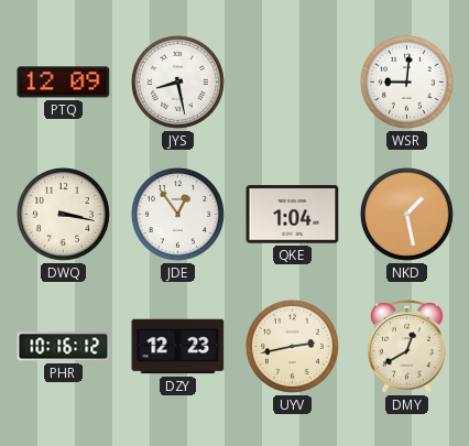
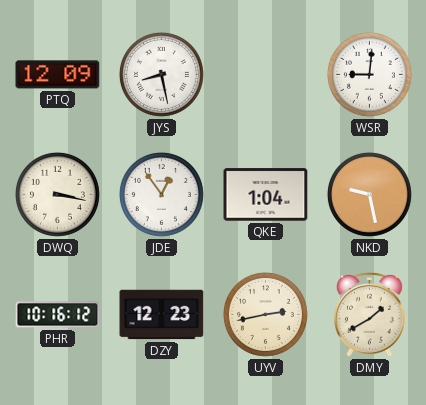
NKD: 1:28 -> 9:28 (369, 194)
DMY: 12:40 -> 1:40 (370, 314)
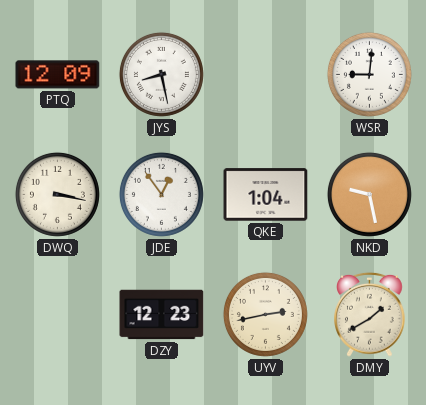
PHR: 10:16 -> none (58, 315)
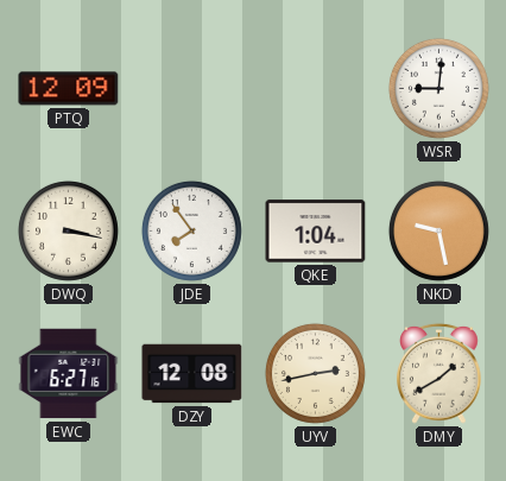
JYS: 8:28 -> none (161, 74)
JDE: 12:54 -> 7:54 (191, 230)
EWC: none -> 6:27 (69, 374)
DZY: 12:23 -> 12:08 (192, 374)
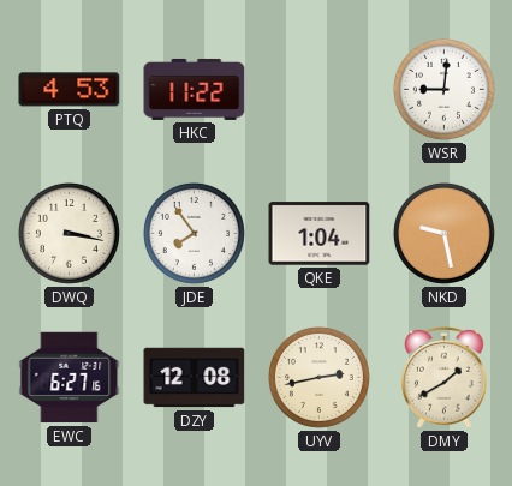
PTQ: 12:09 -> 4:53 (70, 90)
HKC: none -> 11:22 (195, 89)
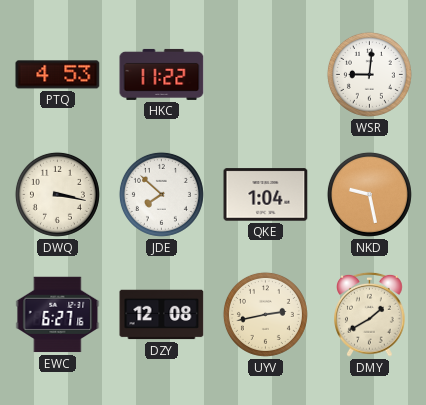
JDE: 7:54 -> 7:52 (161, 194)
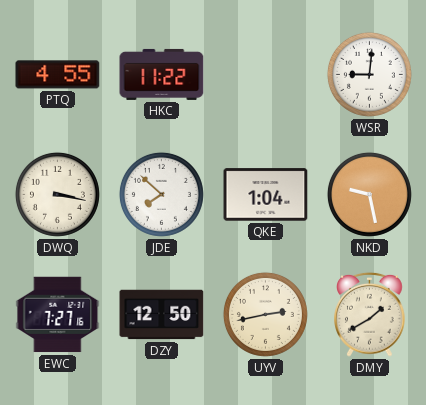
PTQ: 4:53 -> 4:55 (58, 75)
EWC: 6:27 -> 7:27 (58, 315)
DZY: 12:08 -> 12:50 (162, 315)
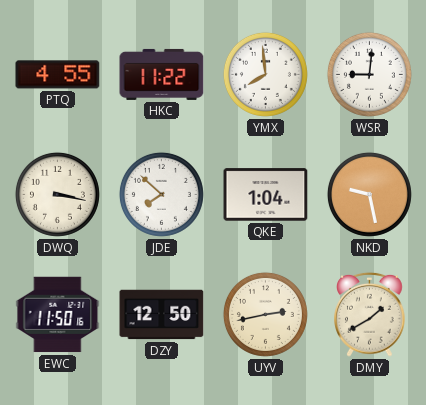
YMX: none -> 7:59 (265, 74)
EWC: 7:27 -> 11:50 (58, 315)
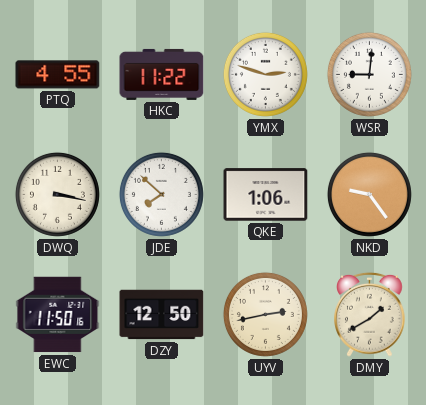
YMX: 7:59 -> 2:48 (265, 74)
QKE: 1:04 -> 1:06 (266, 195)
NKD: 9:28 -> 9:24 (369, 194)
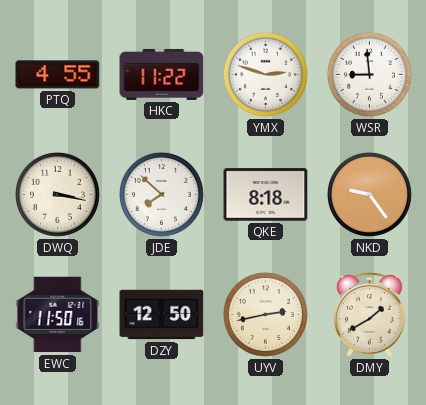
WSR: 9:01 -> 8:59 (369, 74)
QKE: 1:06 -> 8:18 (266, 195)
